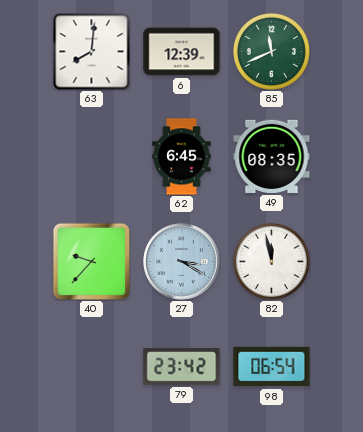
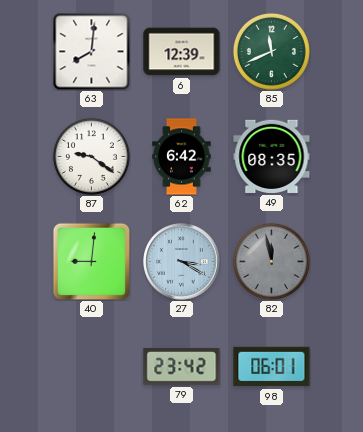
87: none -> 9:21 (91, 156)
62: 6:45 -> 6:42 (182, 157)
40: 9:37 -> 9:01 (91, 261)
82 dial: white -> grey (271, 261)
98: 06:54 -> 06:01 (272, 367)
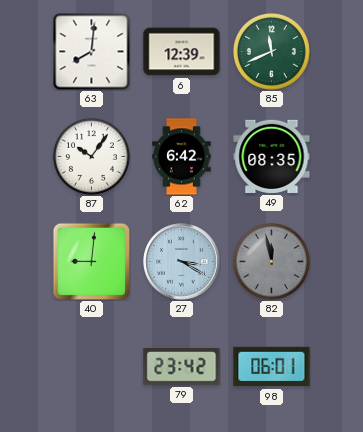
87: 9:21 -> 10:06 (91, 156)
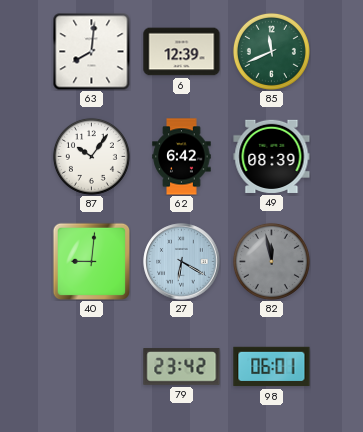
49: 08:35 -> 08:39 (272, 156)
27: 3:20 -> 6:20 (182, 262)
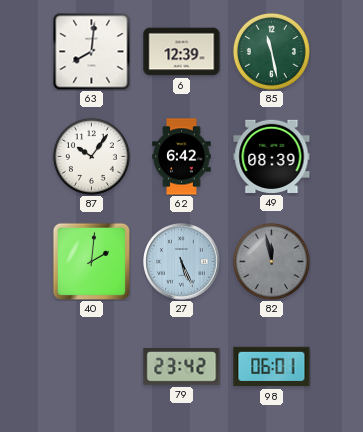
85: 11:41 -> 11:28 (271, 51)
40: 9:01 -> 2:01 (91, 261)
27: 6:20 -> 5:26 (182, 262)
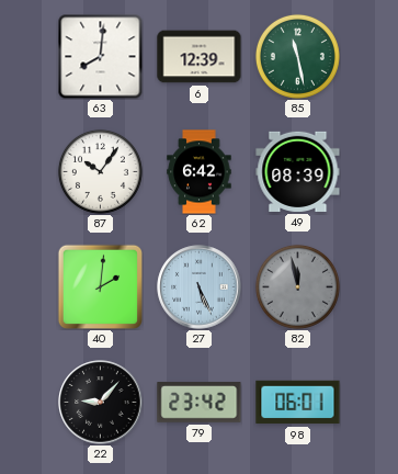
22: none -> 9:07 (101, 403)
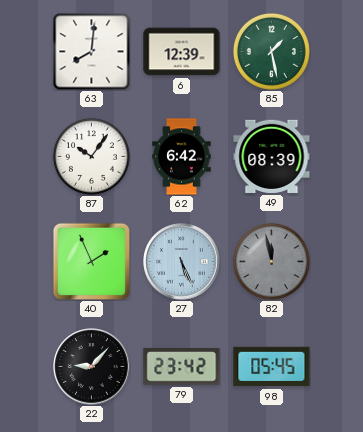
85: 11:28 -> 1:28 (271, 51)
40: 2:01 -> 1:56 (91, 261)
98: 06:01 -> 05:45 (272, 367)
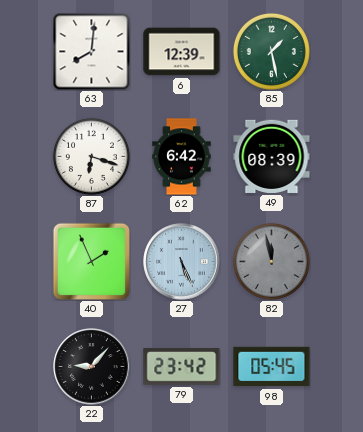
87: 10:06 -> 6:18 (91, 156)
